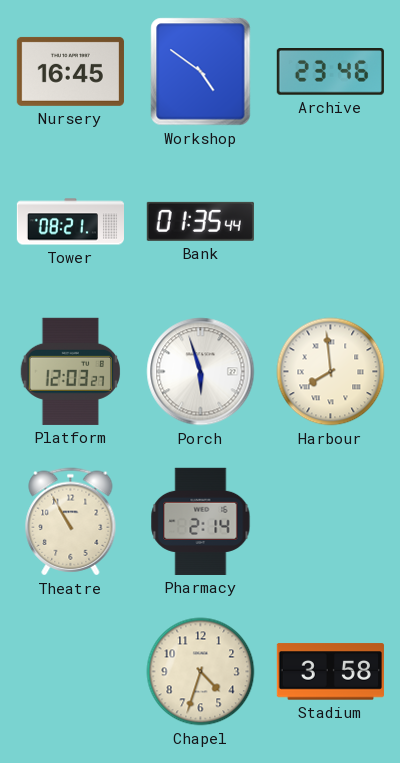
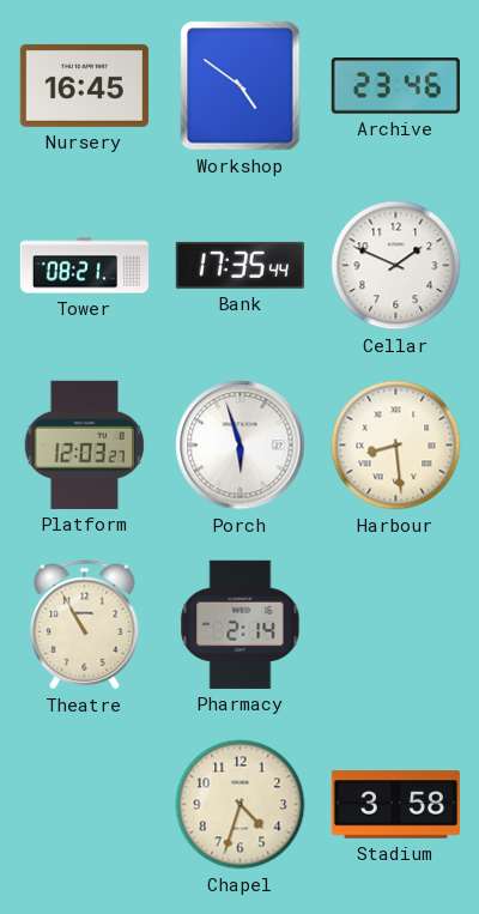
Bank: 01:35 -> 17:35 (239, 265)
Cellar: none -> 1:49 (396, 266)
Harbour: 7:59 -> 8:29 (396, 446)
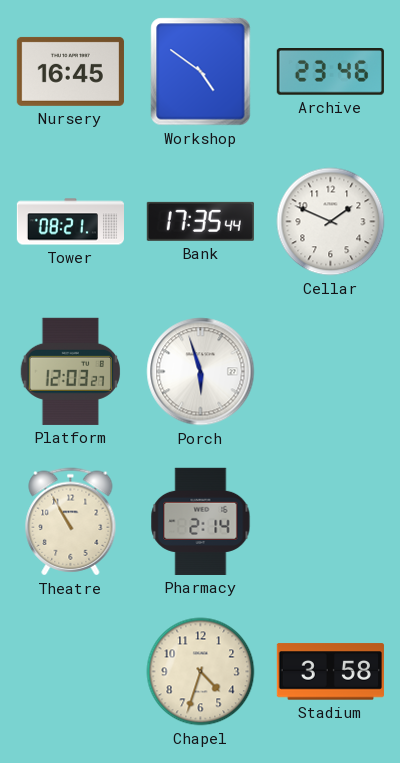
Harbour: 8:29 -> none (396, 446)
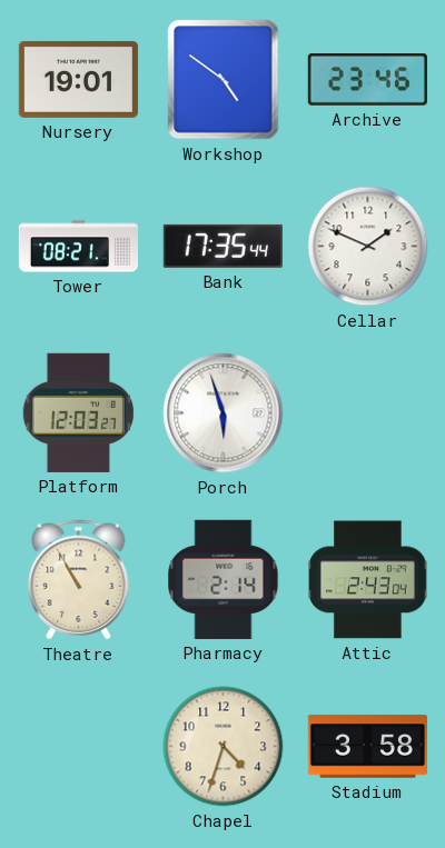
Nursery: 16:45 -> 19:01 (78, 79)
Attic: none -> 2:43 (367, 580)
